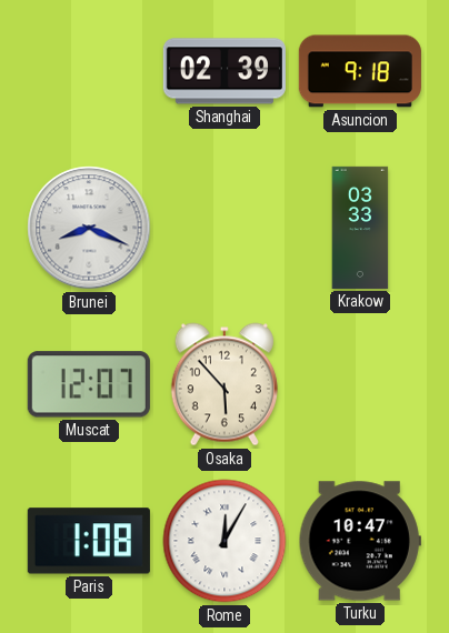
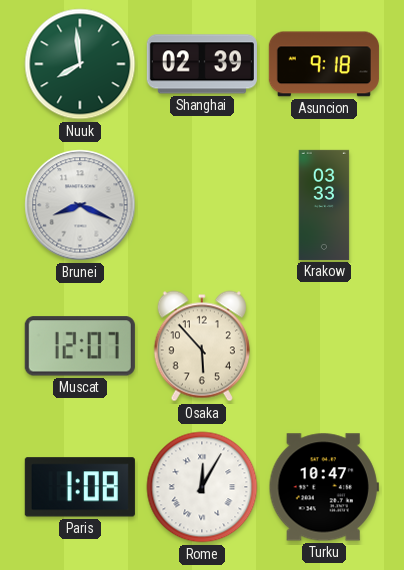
Nuuk: none -> 7:59 (80, 64)
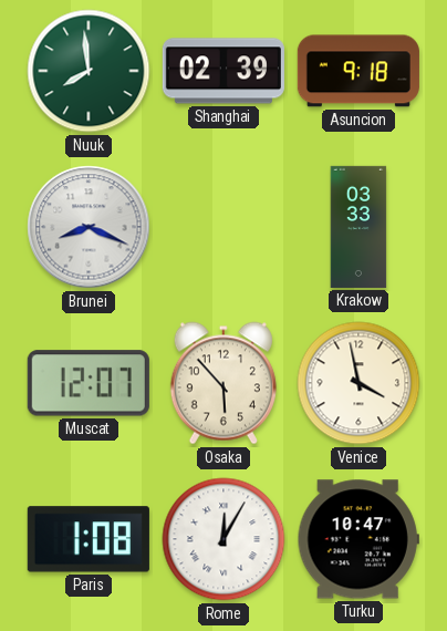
Venice: none -> 3:58 (358, 383)
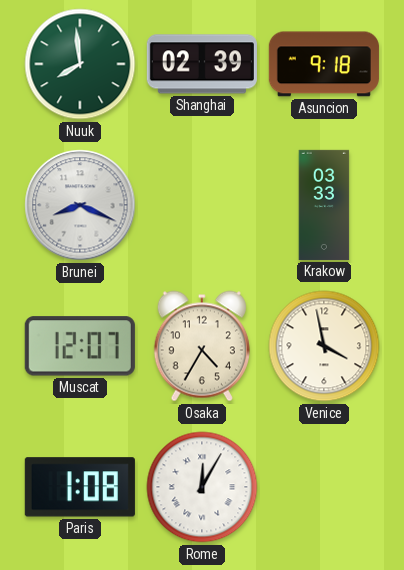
Osaka: 5:53 -> 4:35 (202, 346)
Turku: 10:47 -> none (358, 539)
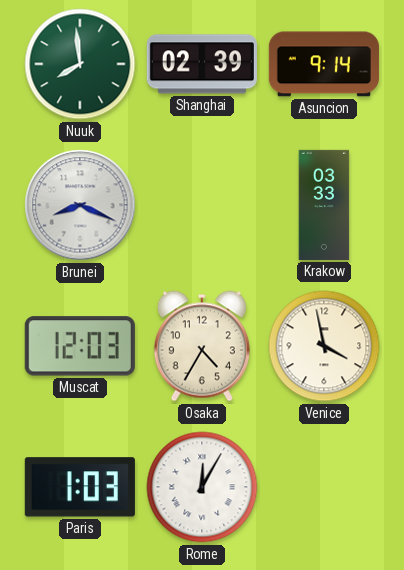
Asuncion: 9:18 -> 9:14 (324, 64)
Muscat: 12:07 -> 12:03 (80, 346)
Paris: 1:08 -> 1:03 (80, 487)
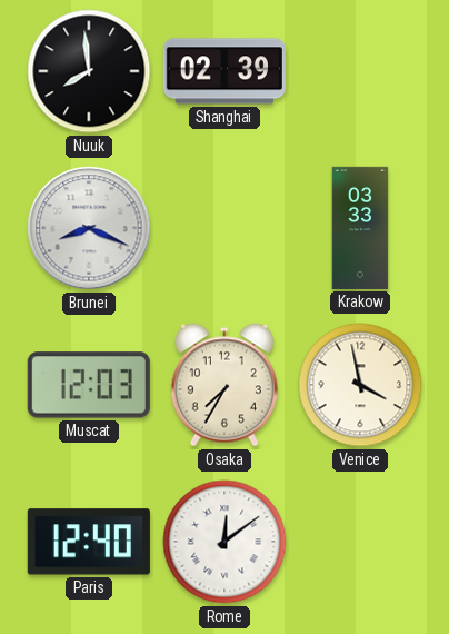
Nuuk dial: green -> black (89, 71)
Asuncion: 9:14 -> none (324, 64)
Osaka: 4:35 -> 7:35 (225, 385)
Paris: 1:03 -> 12:40 (89, 542)
Rome: 12:05 -> 12:09 (225, 542)
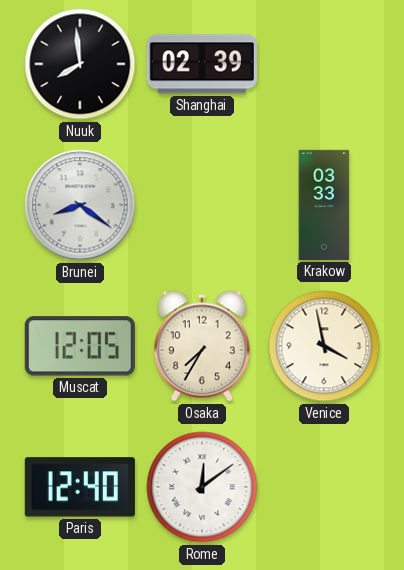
Brunei: 8:19 -> 8:21 (80, 205)
Muscat: 12:03 -> 12:05 (80, 346)
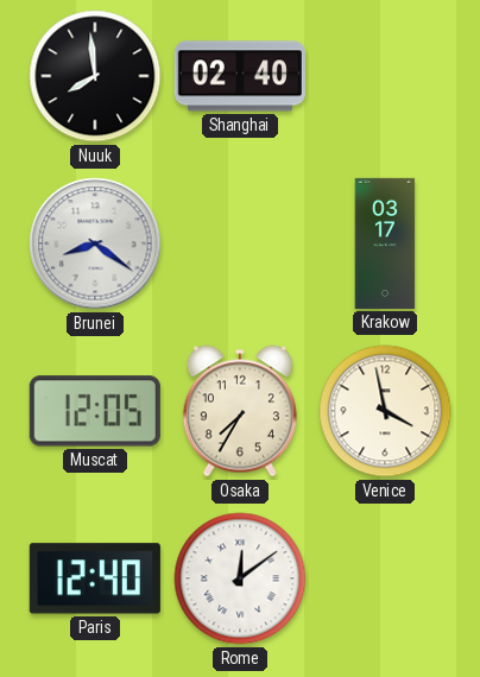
Shanghai: 02:39 -> 02:40 (240, 76)
Krakow: 03:33 -> 03:17 (385, 243)
